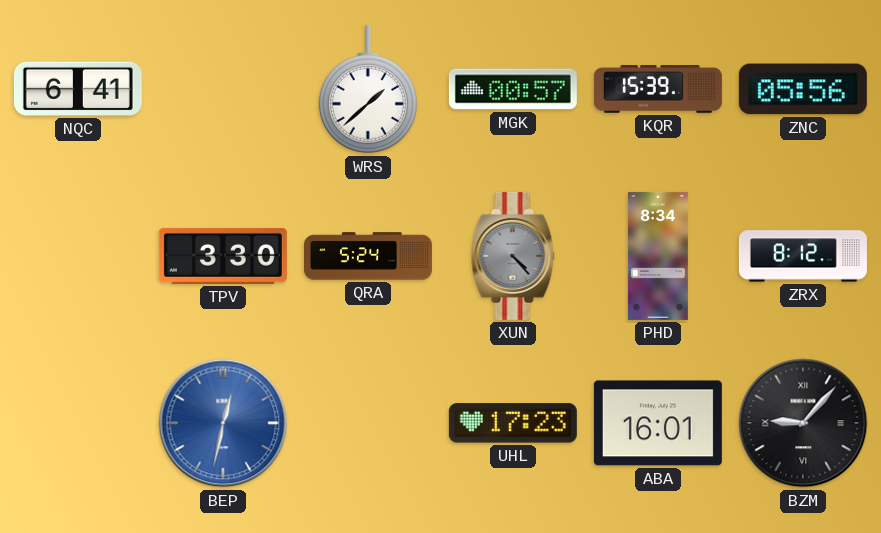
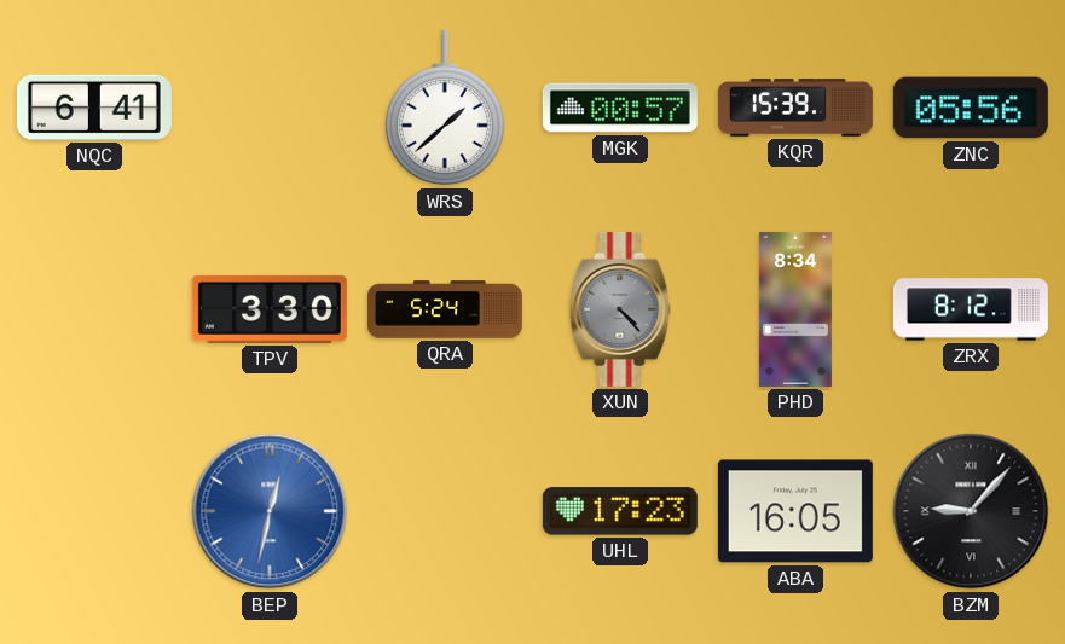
ABA: 16:01 -> 16:05 (795, 511)
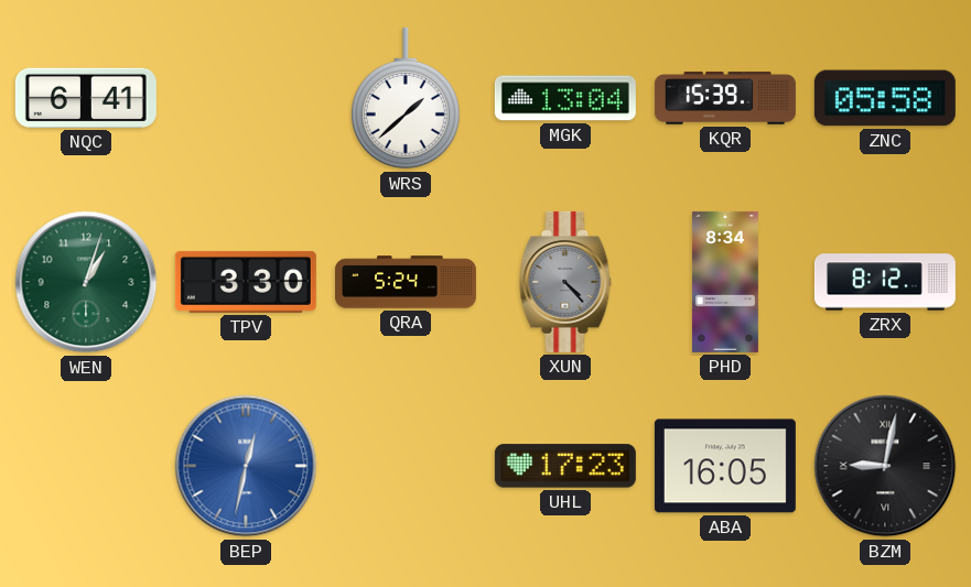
MGK: 00:57 -> 13:04 (565, 98)
ZNC: 05:56 -> 05:58 (885, 98)
WEN: none -> 1:03 (86, 282)
BZM: 9:07 -> 9:02 (885, 466)
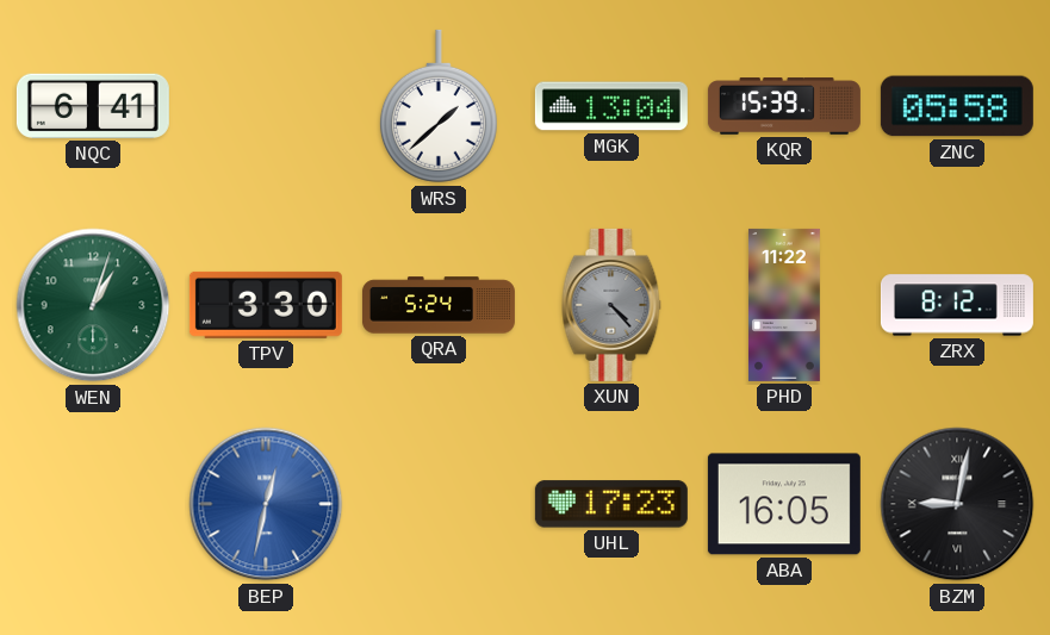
PHD: 8:34 -> 11:22 (784, 305)
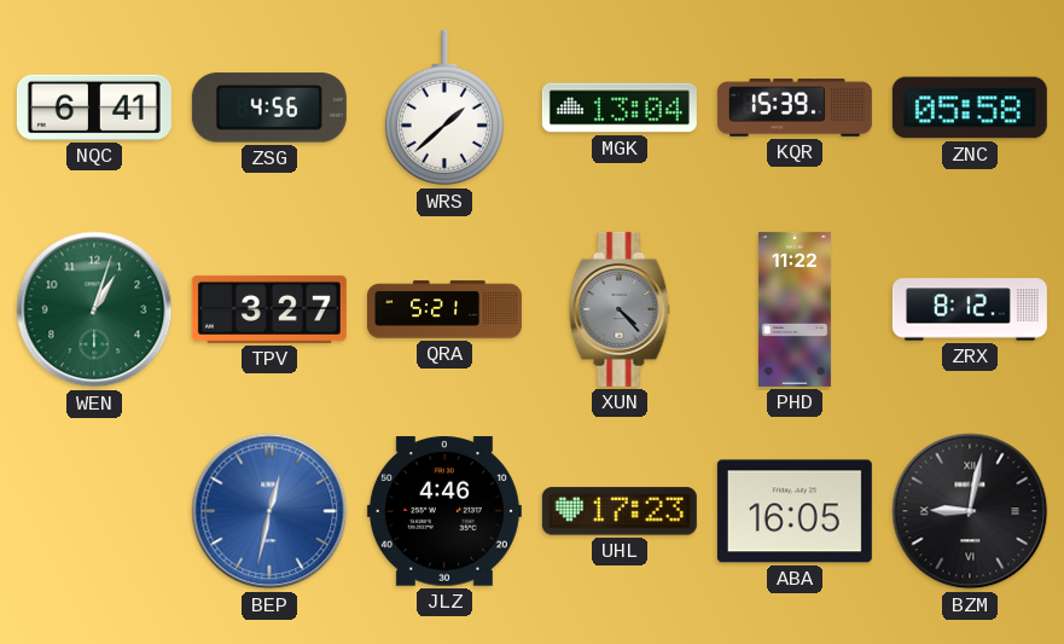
ZSG: none -> 4:56 (269, 108)
TPV: 3:30 -> 3:27 (269, 309)
QRA: 5:24 -> 5:21 (444, 309)
JLZ: none -> 4:46 (444, 511)
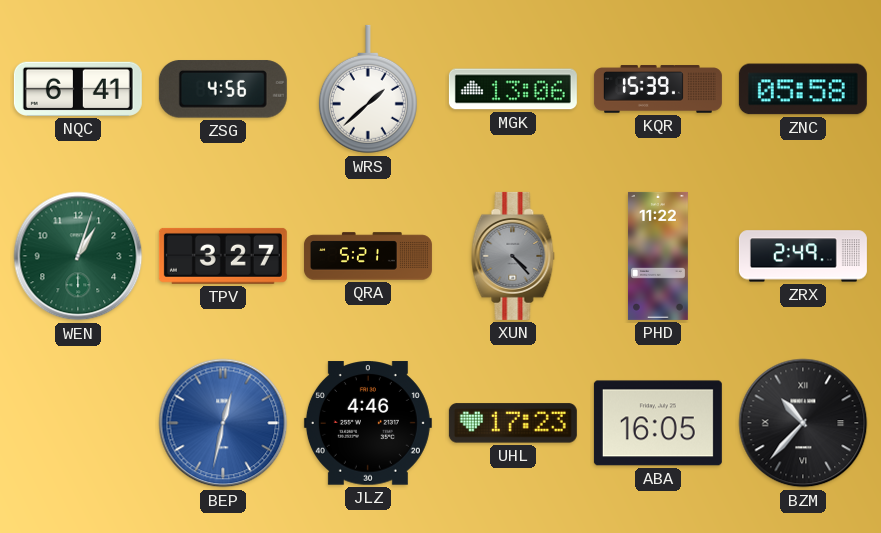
MGK: 13:04 -> 13:06 (513, 89)
ZRX: 8:12 -> 2:49 (803, 256)
BZM: 9:02 -> 10:37 (803, 423)
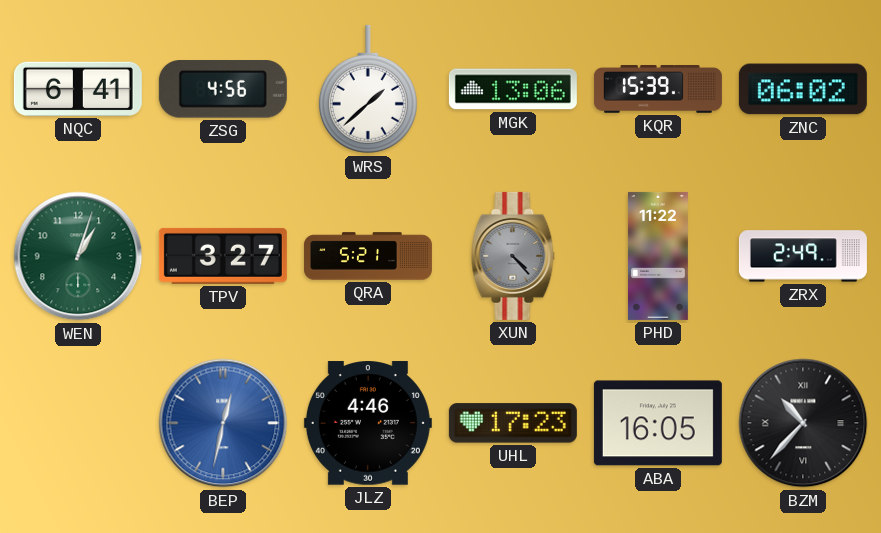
ZNC: 05:58 -> 06:02 (803, 89)
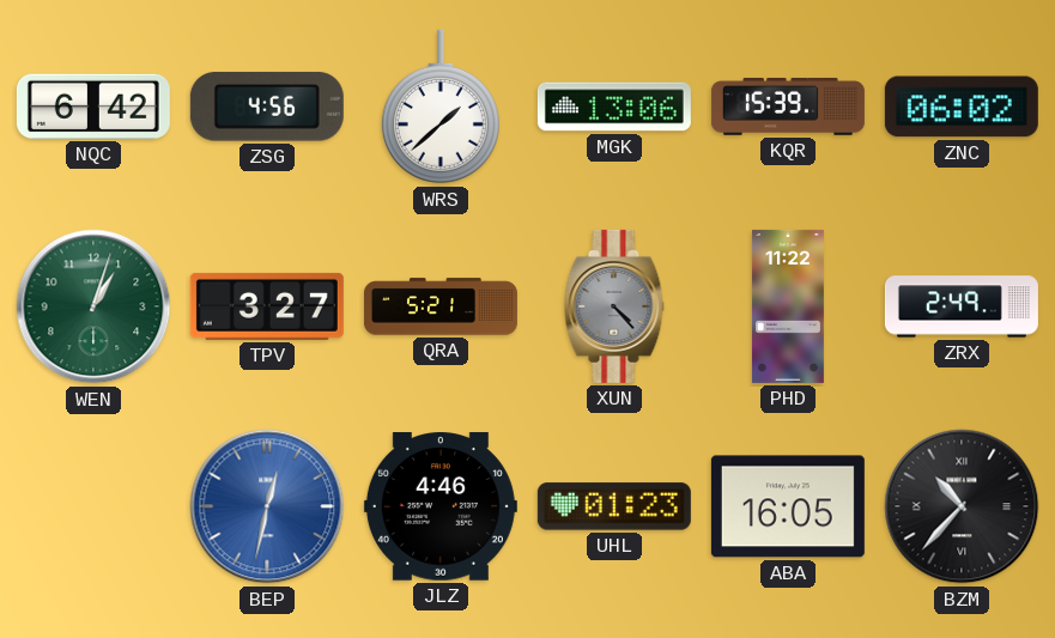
NQC: 6:41 -> 6:42 (93, 107)
UHL: 17:23 -> 01:23 (614, 506)
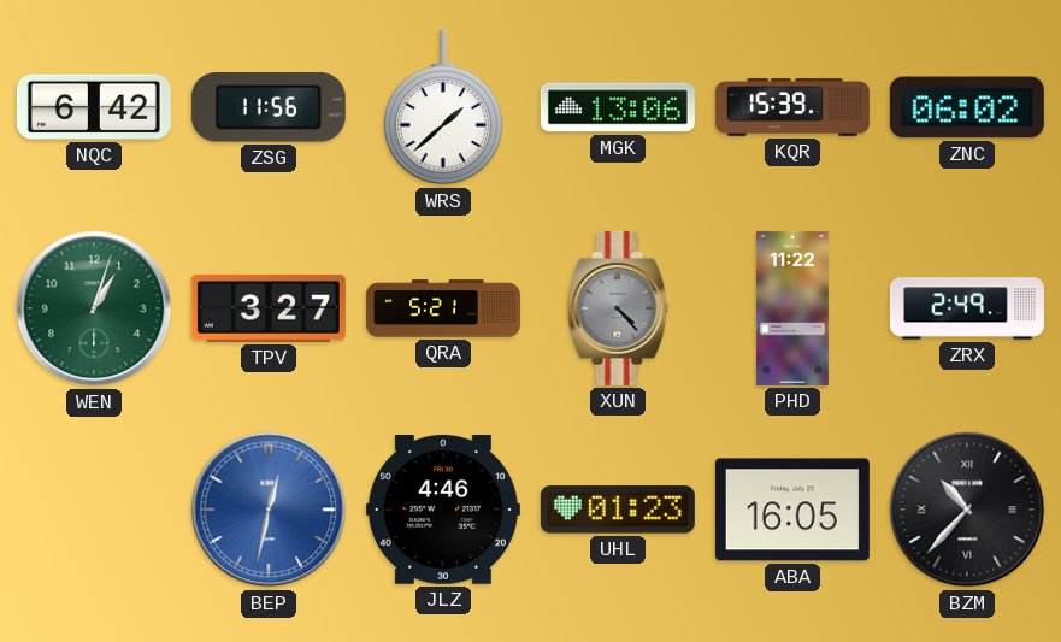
ZSG: 4:56 -> 11:56 (269, 107)
